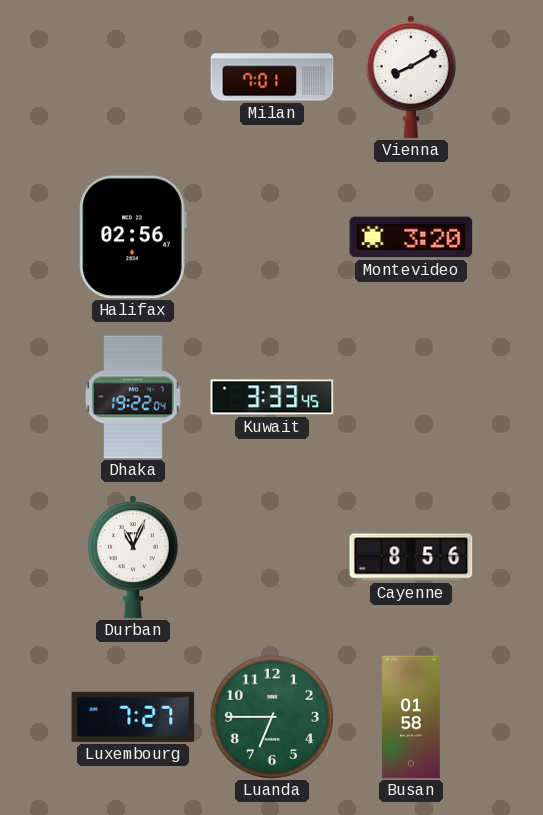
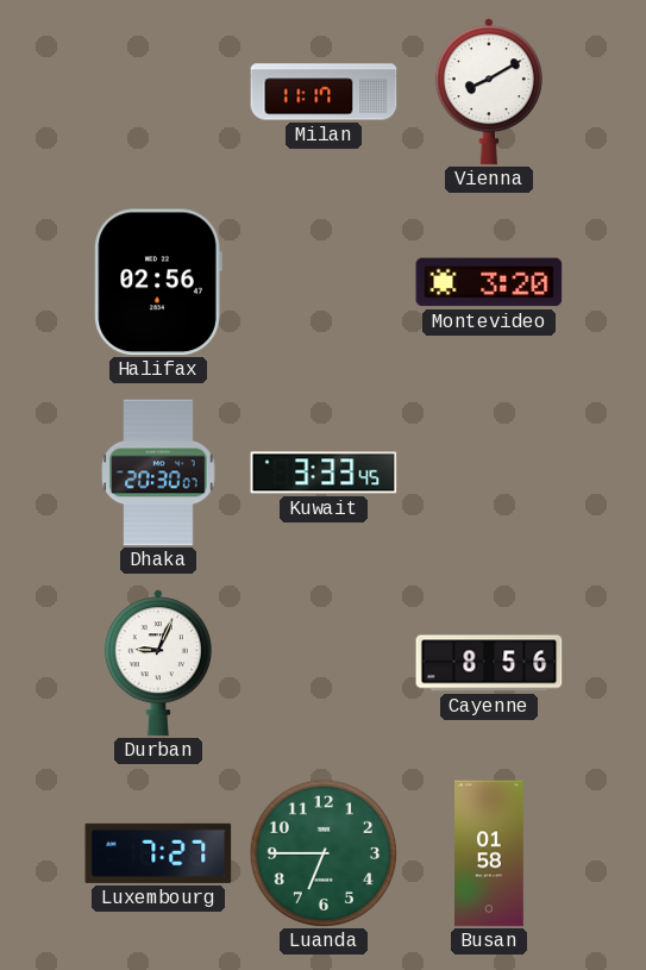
Milan: 7:01 -> 11:17 (324, 92)
Dhaka: 19:22 -> 20:30 (158, 473)
Durban: 11:04 -> 9:04 (158, 663)
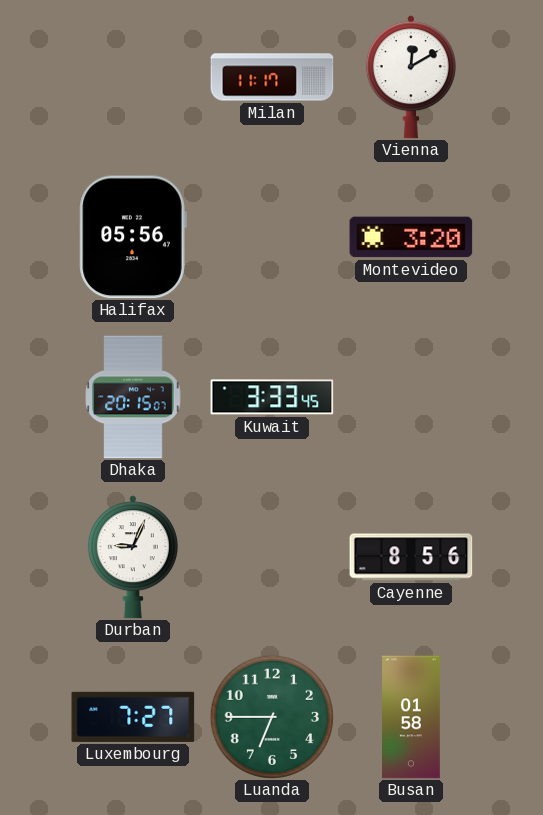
Vienna: 8:10 -> 12:10 (411, 77)
Halifax: 02:56 -> 05:56 (133, 237)
Dhaka: 20:30 -> 20:15 (133, 397)
